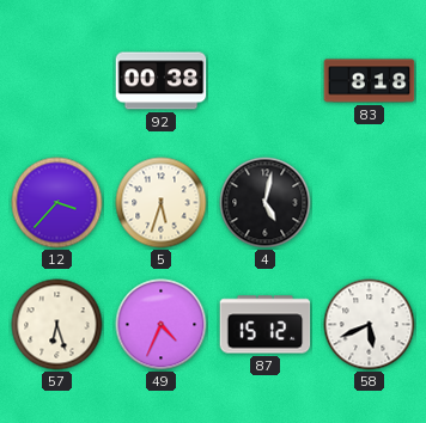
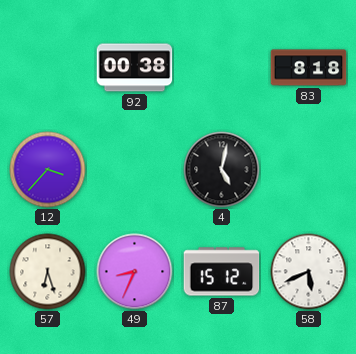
5: 5:33 -> none (162, 203)
49: 4:34 -> 8:34 (135, 272)
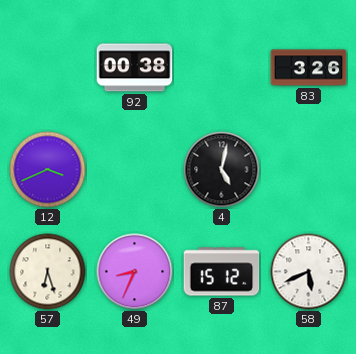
83: 8:18 -> 3:26 (309, 68)
12: 3:37 -> 3:41 (48, 170)
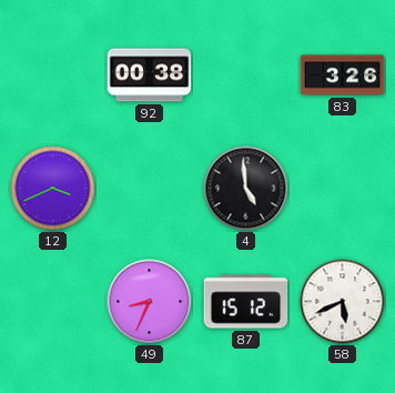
4: 5:02 -> 4:59 (246, 189)
57: 6:27 -> none (48, 272)
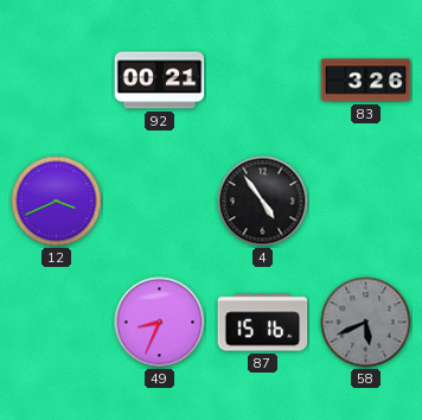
92: 00:38 -> 00:21 (160, 81)
4: 4:59 -> 4:54 (263, 202)
87: 15:12 -> 15:16 (263, 323)
58 dial: white -> grey (366, 323)
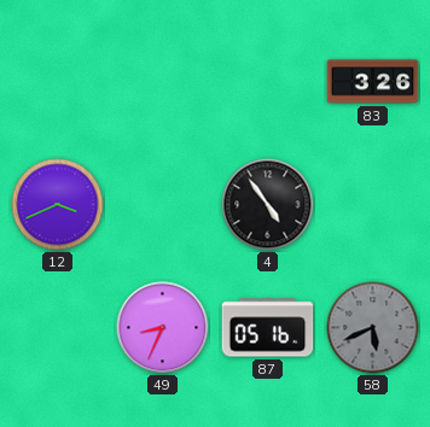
92: 00:21 -> none (160, 81)
87: 15:16 -> 05:16 (268, 328)
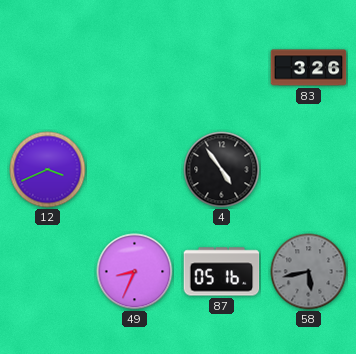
58: 5:41 -> 5:43 (309, 272)
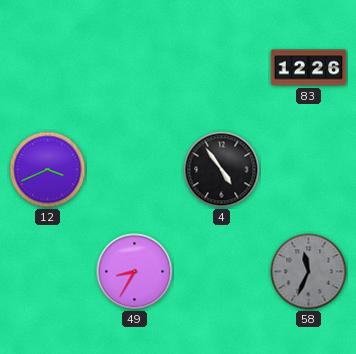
83: 3:26 -> 12:26 (309, 68)
49: 8:34 -> 8:35 (135, 272)
87: 05:16 -> none (222, 272)
58: 5:43 -> 11:34 (309, 272)
